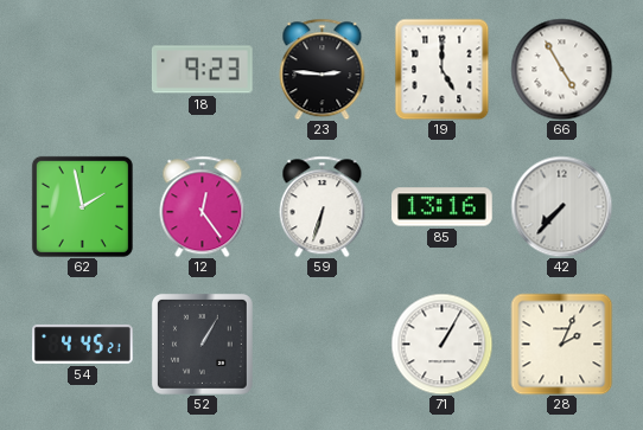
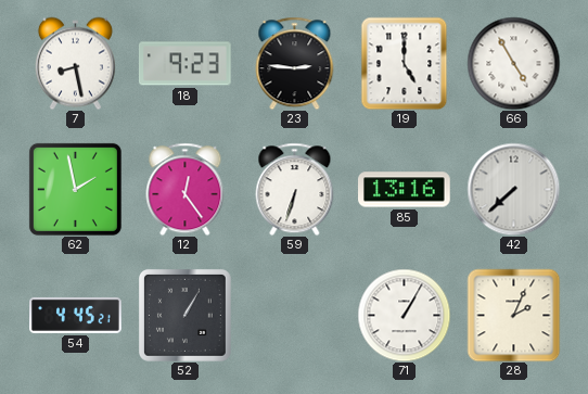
7: none -> 8:28 (75, 63)
42: 7:37 -> 7:38 (513, 189)
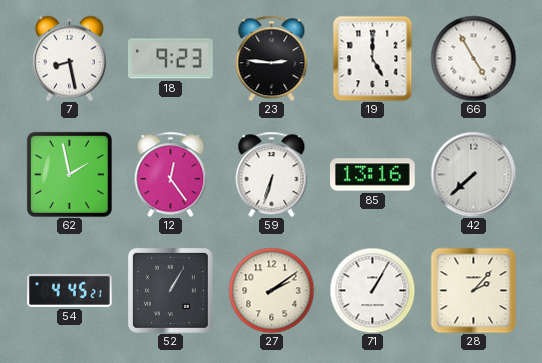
27: none -> 2:09 (271, 290)
28: 2:04 -> 2:07 (473, 290)
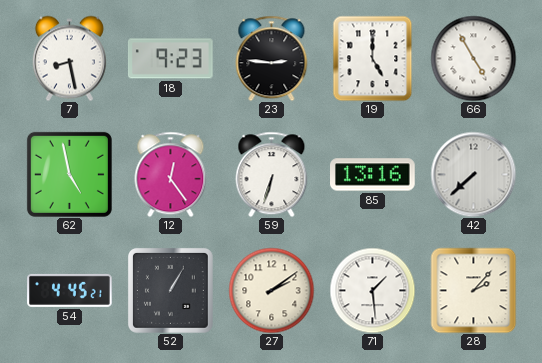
62: 1:58 -> 4:58 (69, 174)
71: 1:05 -> 1:29 (372, 290)
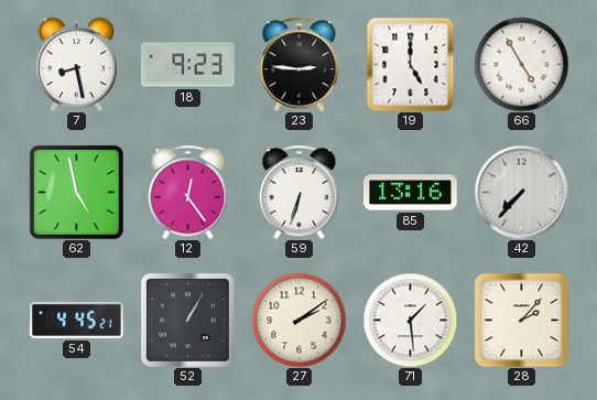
42: 7:38 -> 7:37 (521, 192)
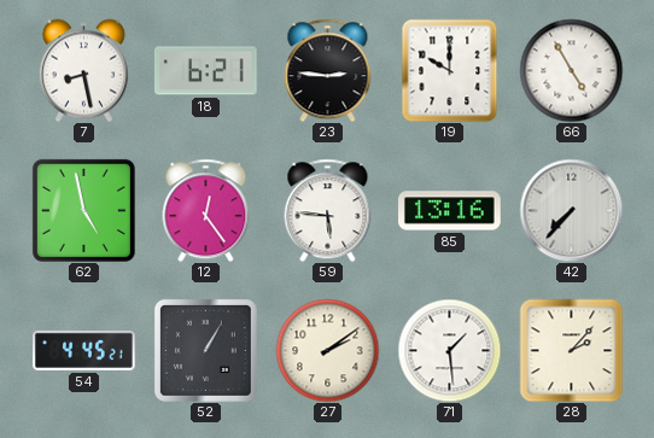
18: 9:23 -> 6:21 (206, 71)
19: 5:00 -> 10:00 (450, 70)
59: 6:33 -> 5:46 (328, 210)
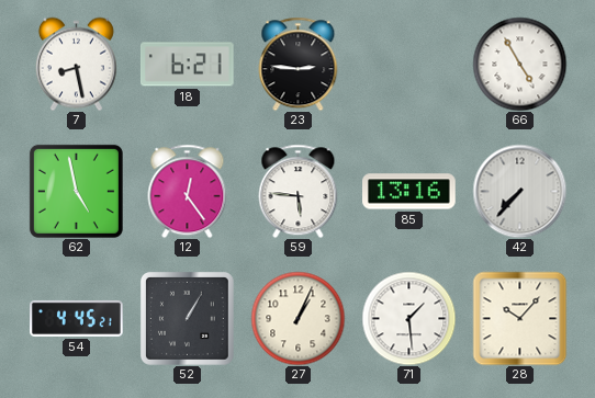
19: 10:00 -> none (450, 70)
27: 2:09 -> 1:04 (297, 318)
28: 2:07 -> 10:07 (519, 318)
